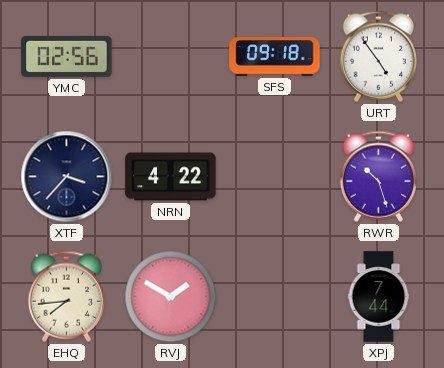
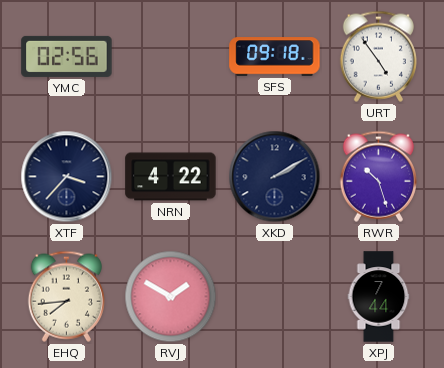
XKD: none -> 2:10 (275, 177)
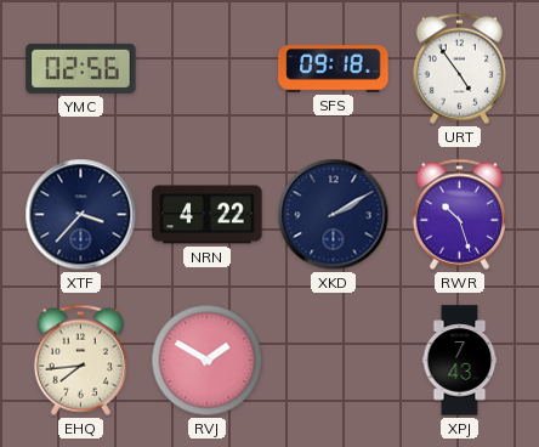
XPJ: 7:44 -> 7:43 (460, 361)
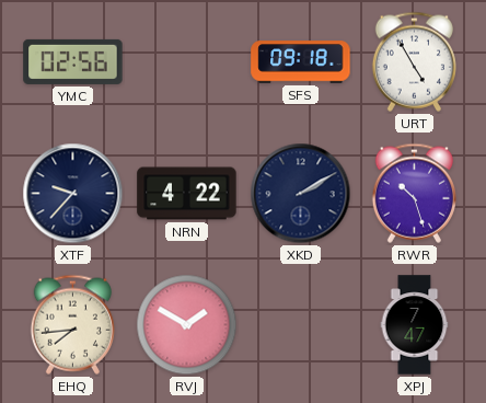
URT: 4:54 -> 4:55 (414, 61)
XTF: 3:37 -> 9:37 (73, 194)
XPJ: 7:43 -> 7:47 (415, 325)
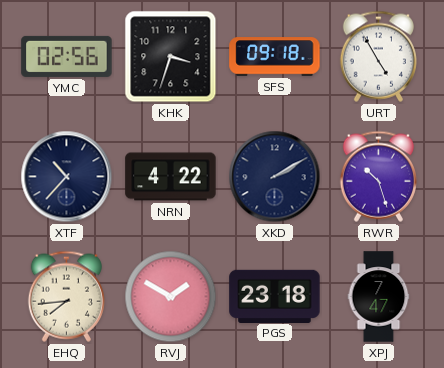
KHK: none -> 3:33 (171, 57)
XTF: 9:37 -> 10:37 (67, 177)
PGS: none -> 23:18 (275, 296)
